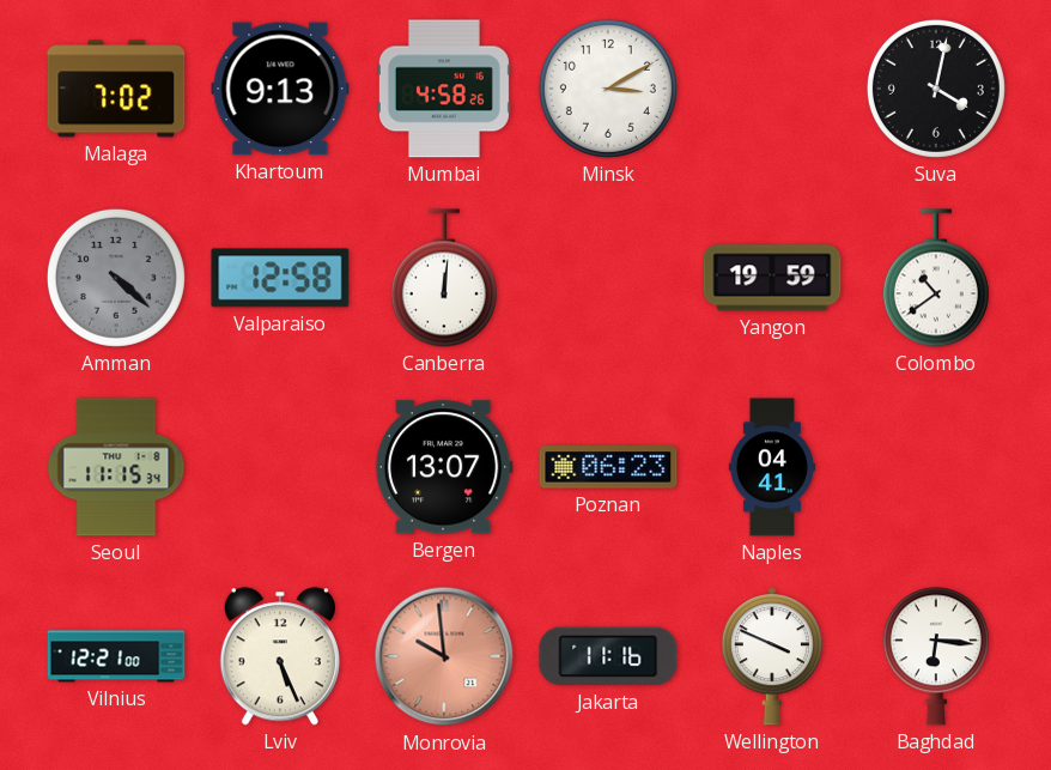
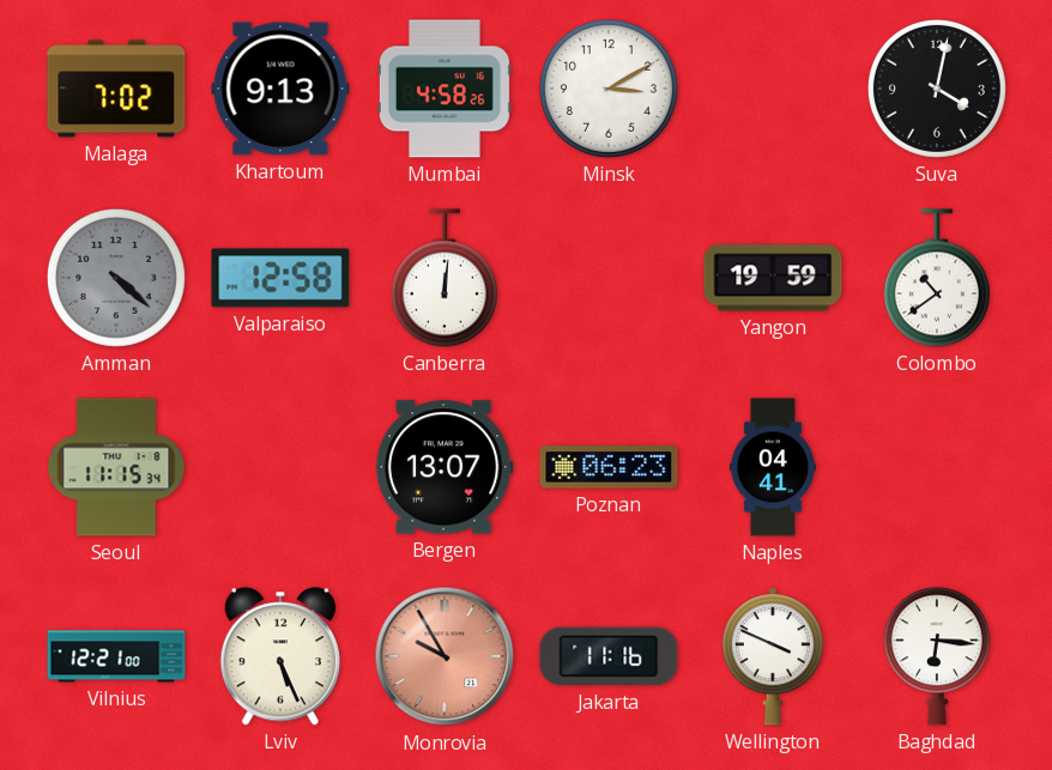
Monrovia: 9:59 -> 9:55 (445, 656)
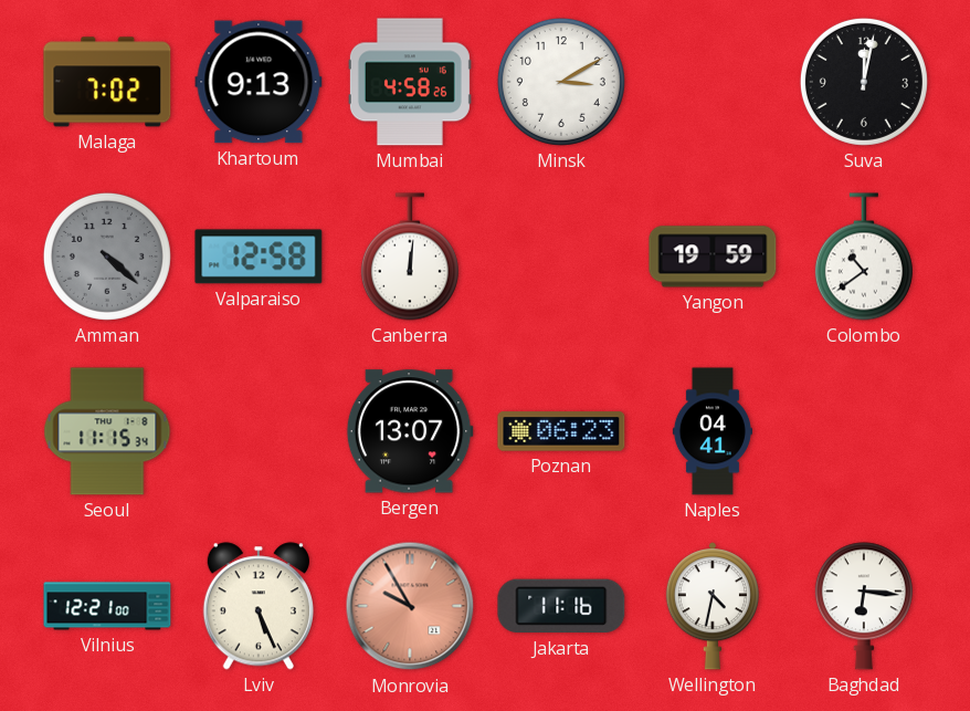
Suva: 4:02 -> 12:02 (864, 82)
Wellington: 3:49 -> 4:32 (713, 606)
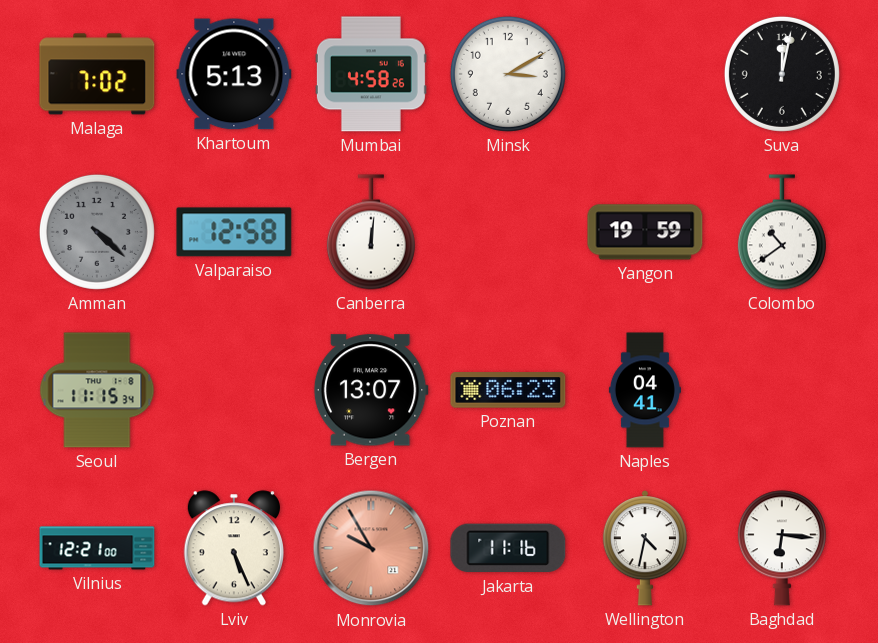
Khartoum: 9:13 -> 5:13 (234, 74)
